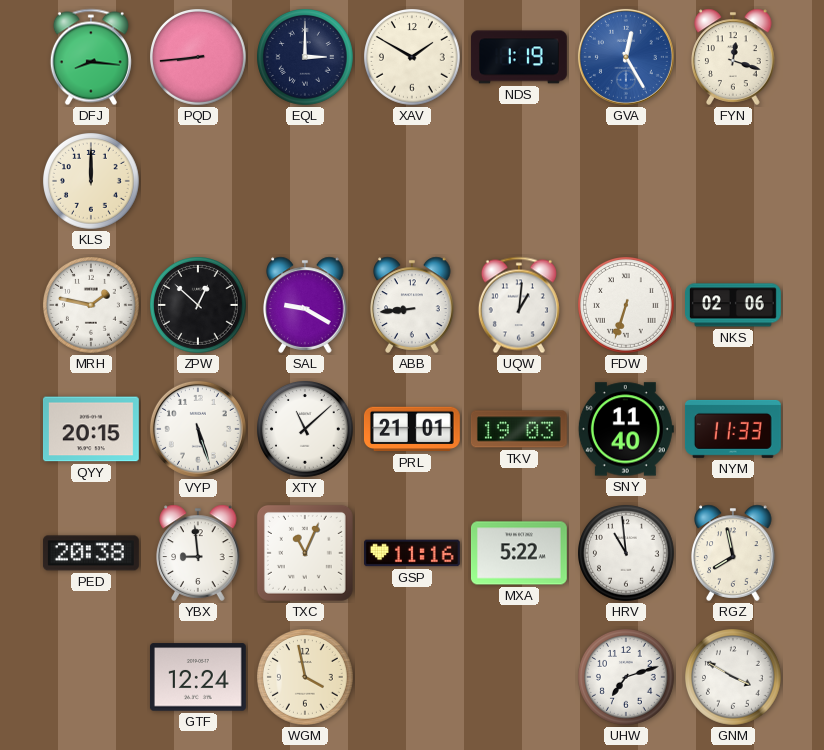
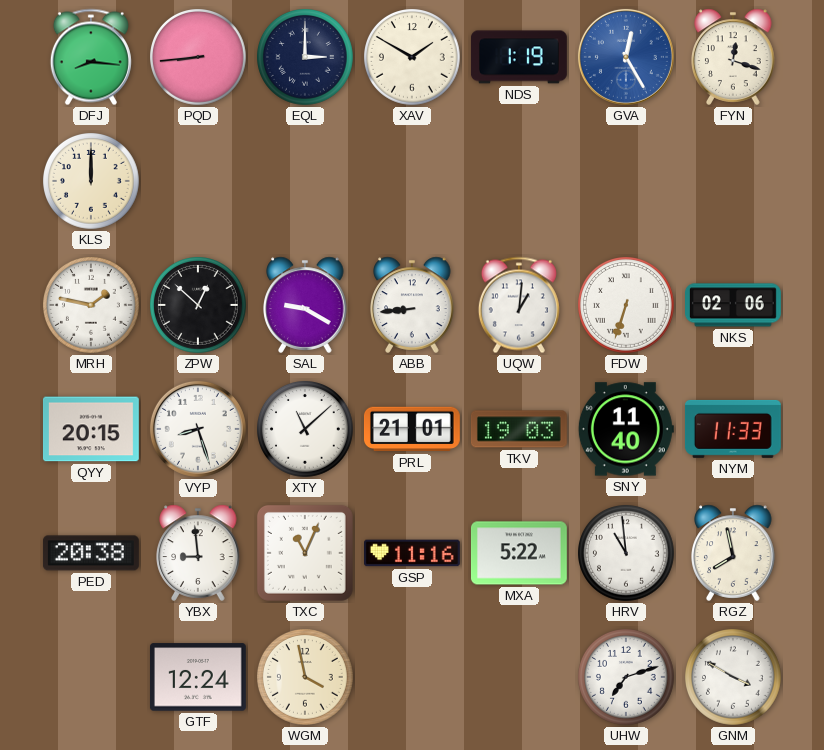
VYP: 5:27 -> 8:27 (198, 429)
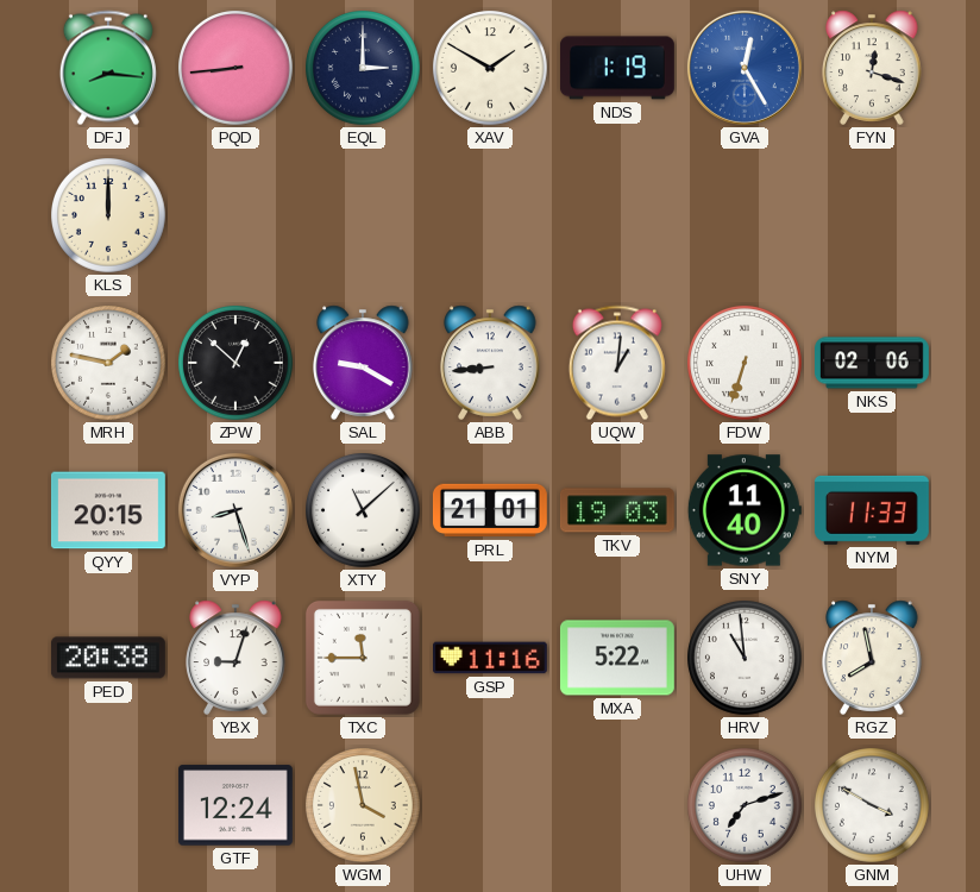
YBX: 8:59 -> 9:03 (235, 658)
TXC: 11:04 -> 11:45 (363, 658)
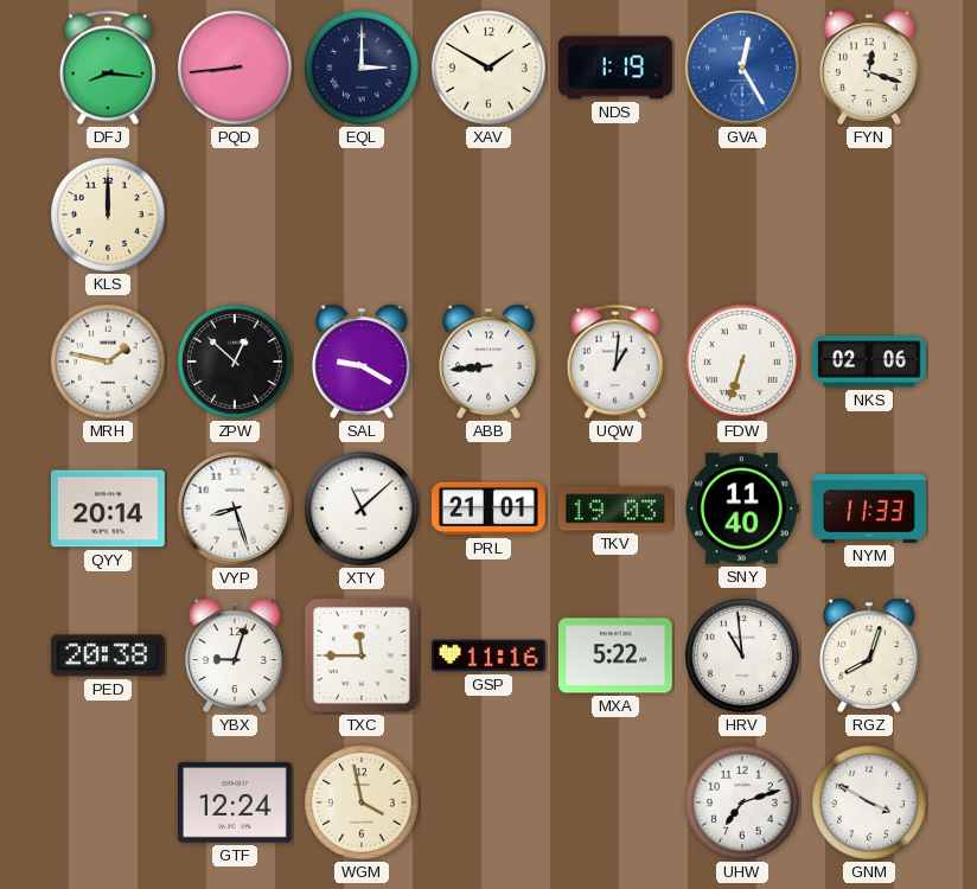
QYY: 20:15 -> 20:14 (108, 509)
RGZ: 7:58 -> 8:03 (869, 655)
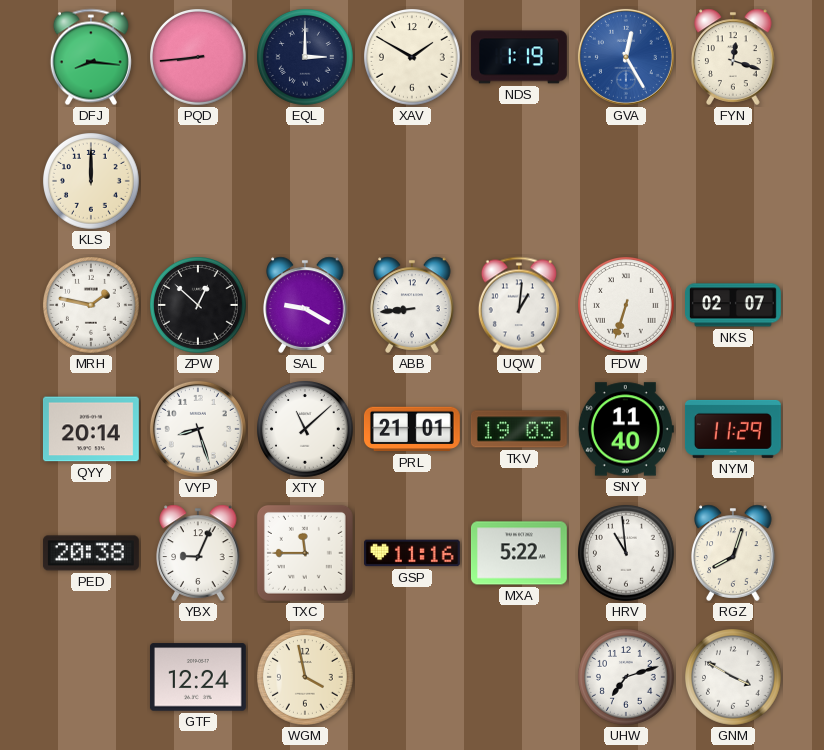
NKS: 02:06 -> 02:07 (734, 305)
NYM: 11:33 -> 11:29 (733, 429)
YBX: 9:03 -> 9:04 (198, 553)
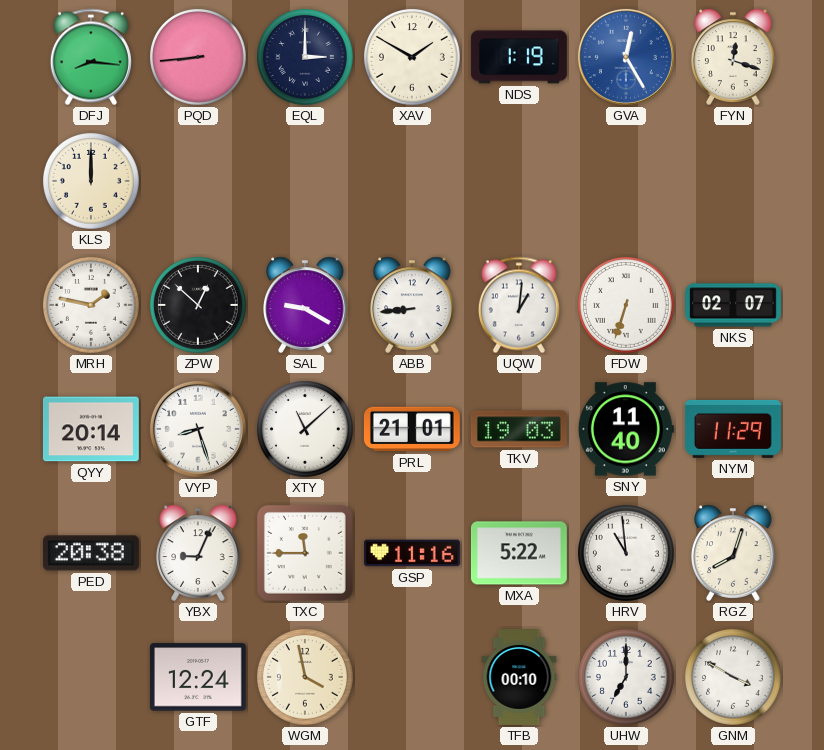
TFB: none -> 00:10 (519, 678)
UHW: 7:12 -> 7:00 (627, 678)
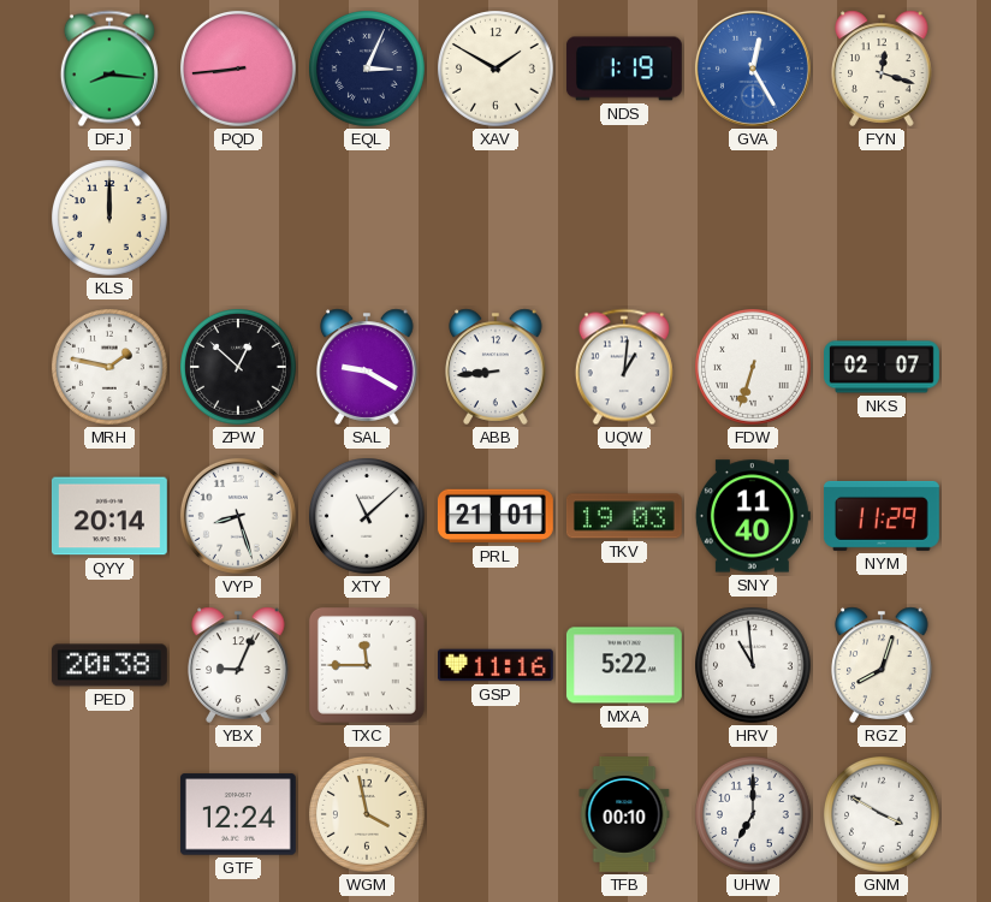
EQL: 3:00 -> 3:04 (368, 70)
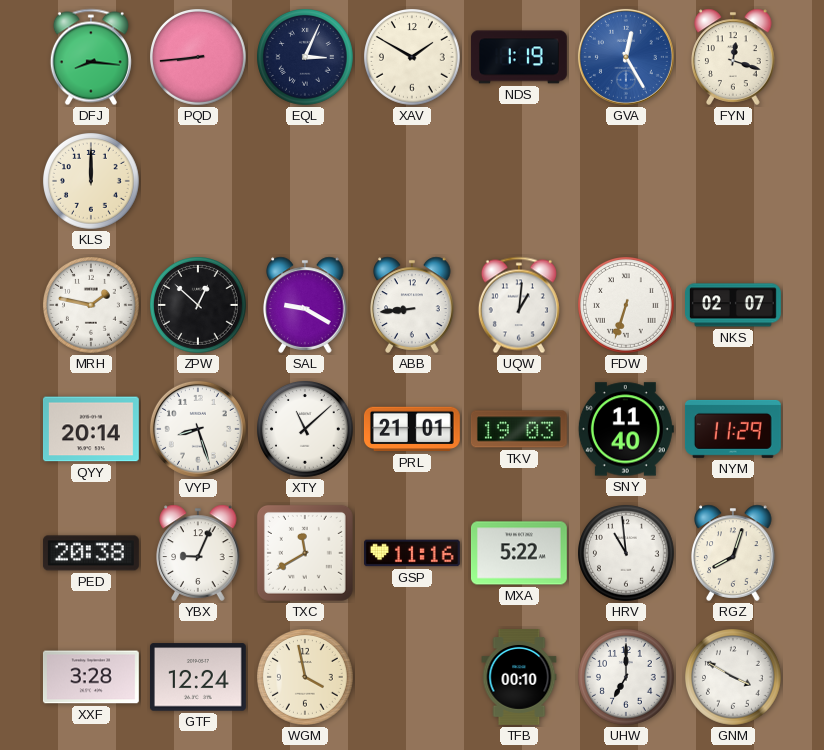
TXC: 11:45 -> 11:40 (305, 553)
XXF: none -> 3:28 (91, 677)
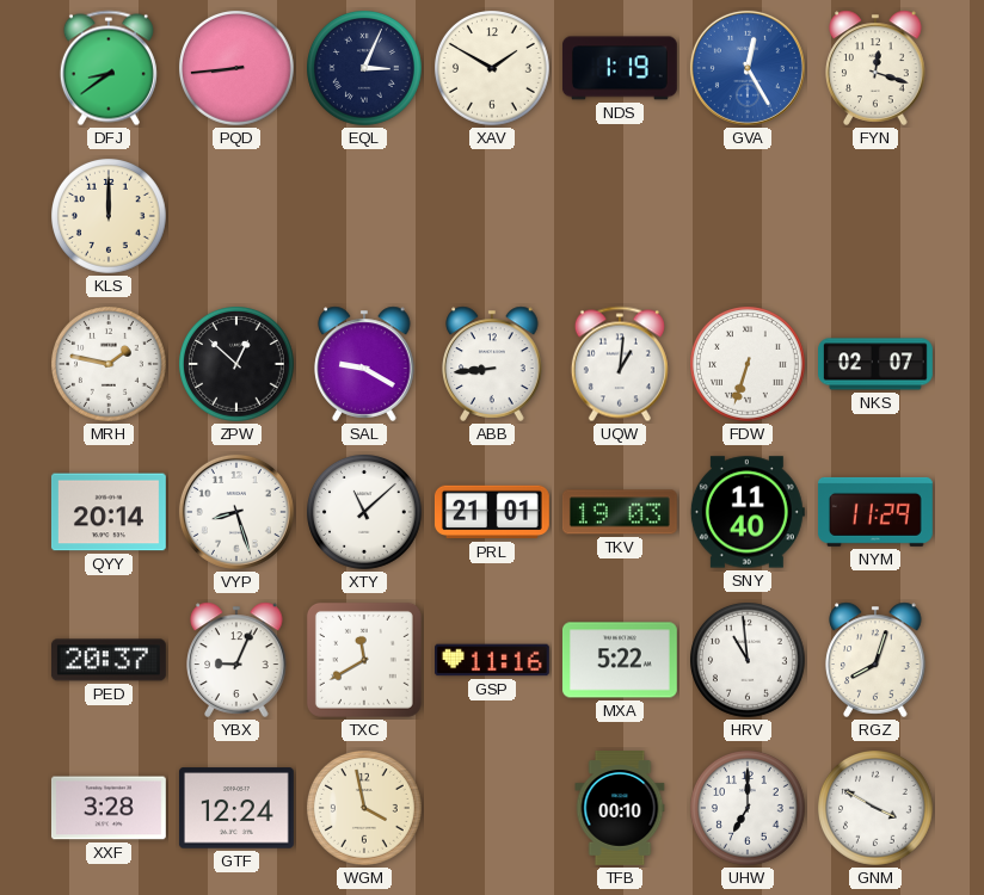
DFJ: 8:16 -> 8:39 (109, 68)
PED: 20:38 -> 20:37 (109, 660)
